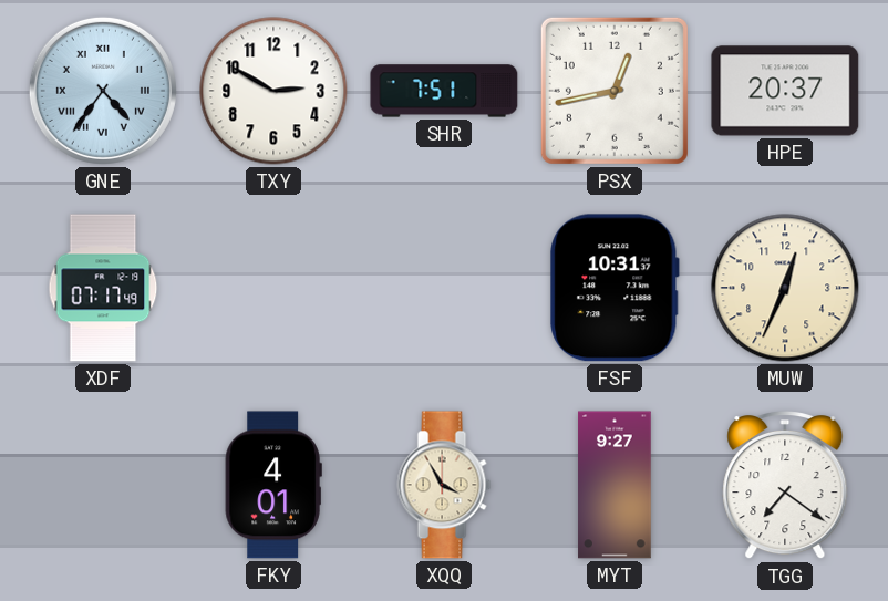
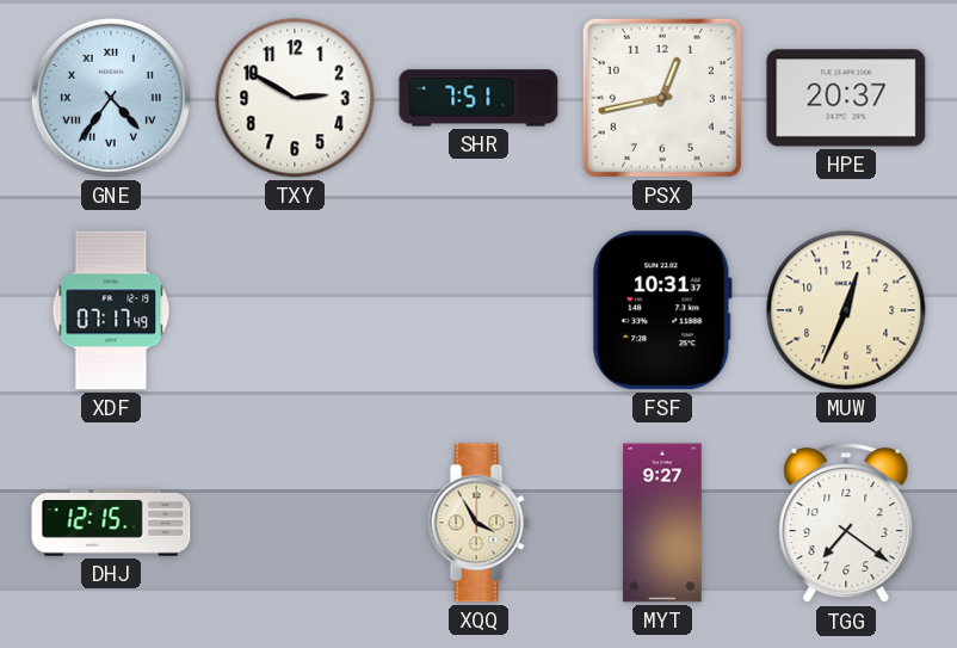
DHJ: none -> 12:15 (111, 523)
FKY: 4:01 -> none (273, 485)
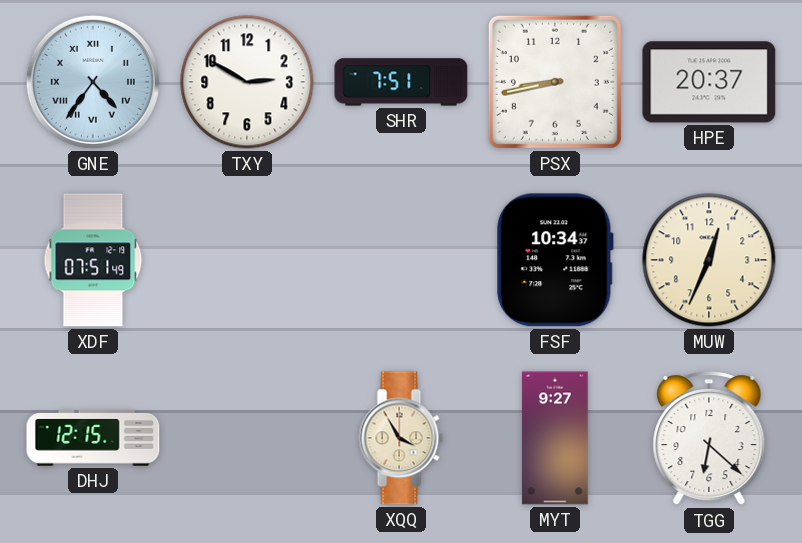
PSX: 12:43 -> 8:43 (555, 82)
XDF: 07:17 -> 07:51 (93, 260)
FSF: 10:31 -> 10:34 (555, 260)
TGG: 7:21 -> 6:22 (709, 438)
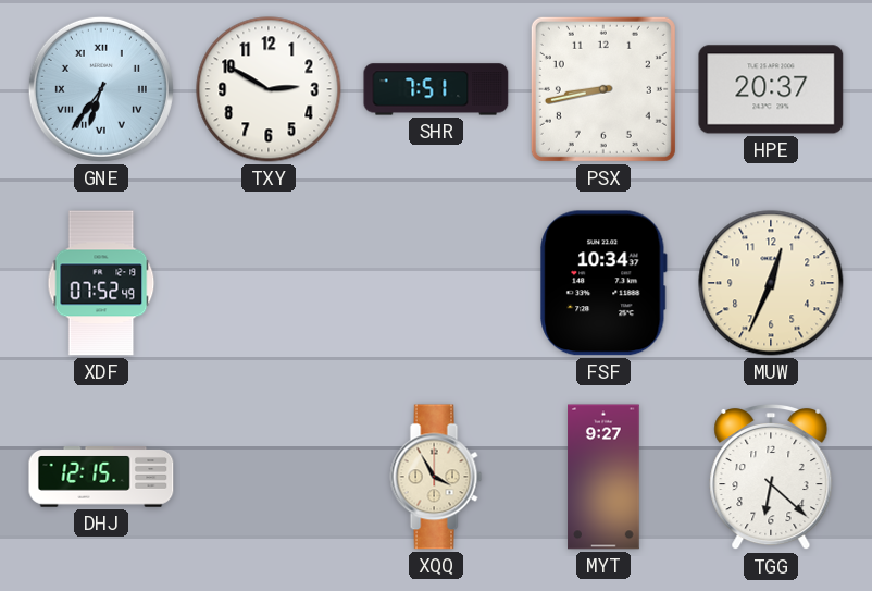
GNE: 4:36 -> 6:36 (101, 89)
XDF: 07:51 -> 07:52 (101, 283)
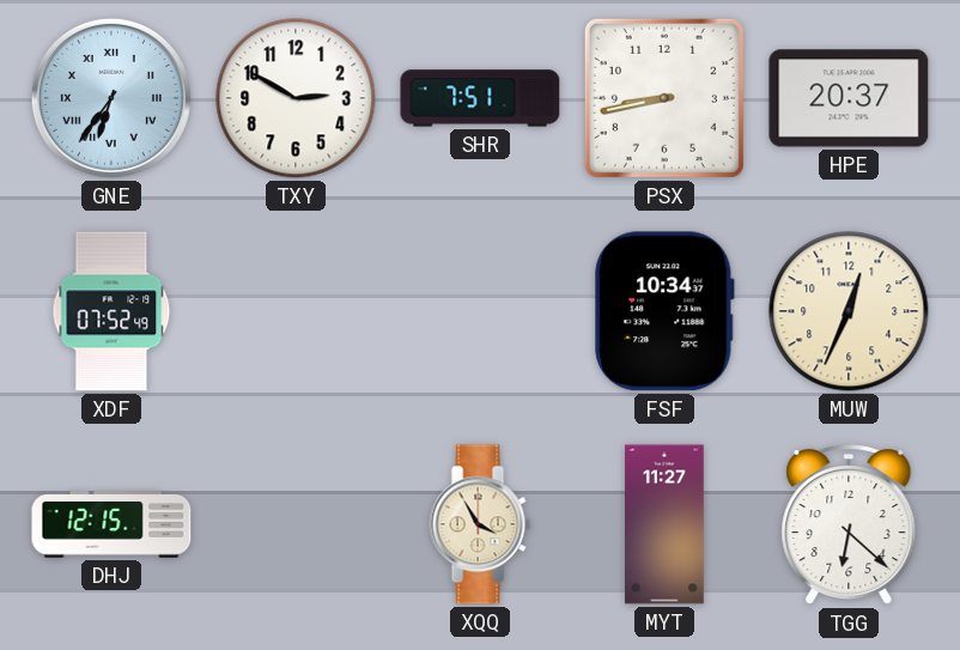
MYT: 9:27 -> 11:27 (664, 524)
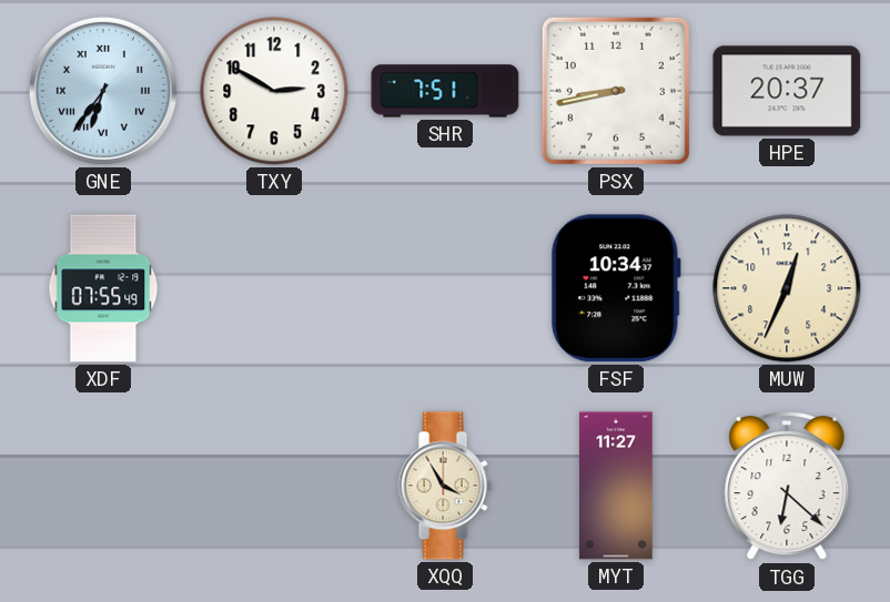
XDF: 07:52 -> 07:55 (103, 288)
DHJ: 12:15 -> none (111, 524)
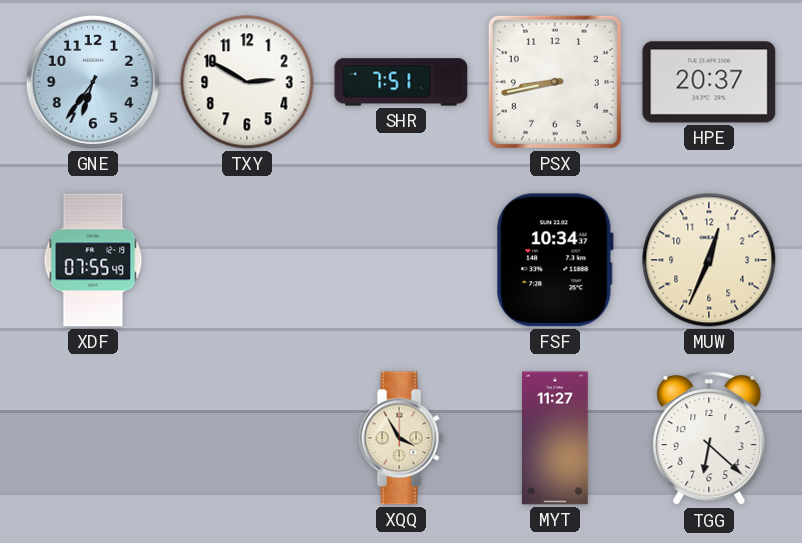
GNE numerals: Roman -> Arabic (93, 82)
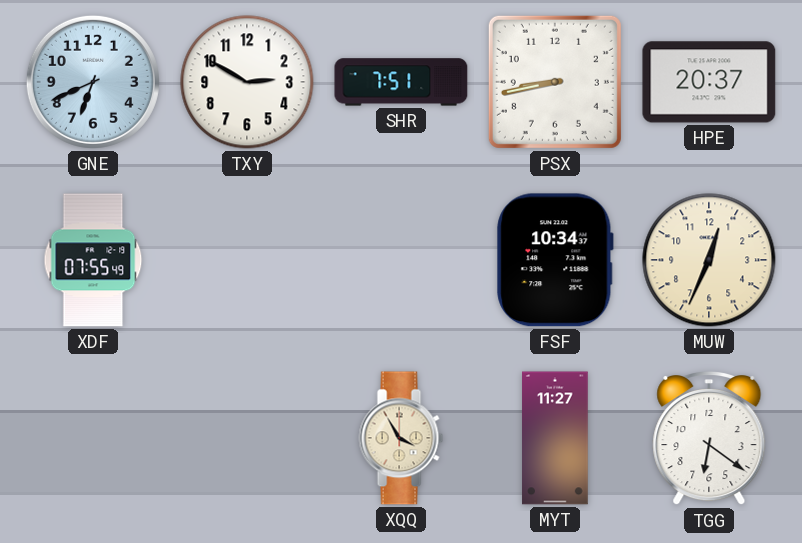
GNE: 6:36 -> 6:41 (93, 82)
TGG: 6:22 -> 6:21 (709, 438)
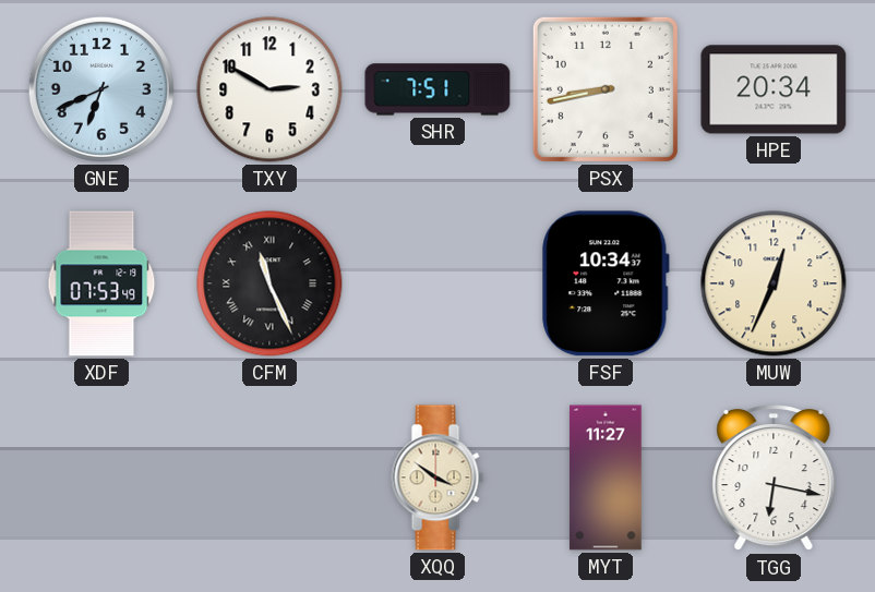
HPE: 20:37 -> 20:34 (774, 89)
XDF: 07:55 -> 07:53 (101, 283)
CFM: none -> 11:26 (269, 283)
XQQ: 3:55 -> 3:51 (437, 478)
TGG: 6:21 -> 6:17 (774, 478)
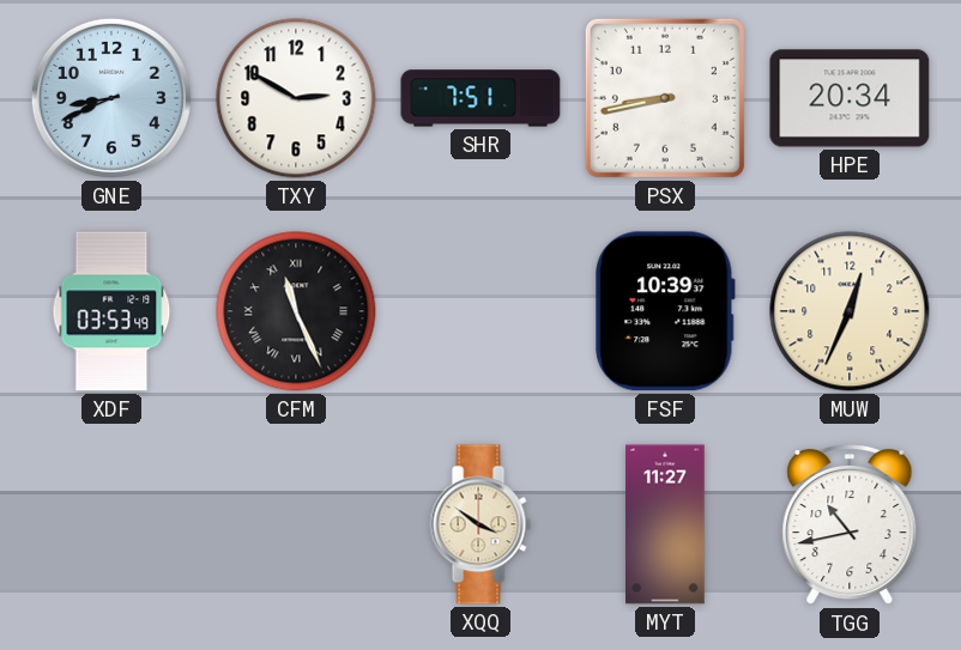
GNE: 6:41 -> 8:41 (111, 98)
XDF: 07:53 -> 03:53 (111, 311)
FSF: 10:34 -> 10:39 (665, 311)
TGG: 6:17 -> 10:43 (850, 524)
